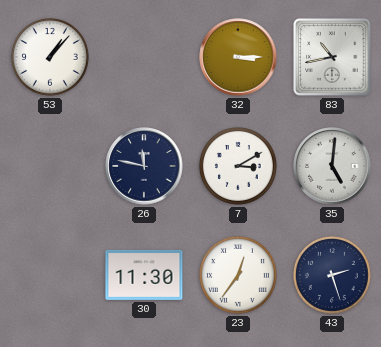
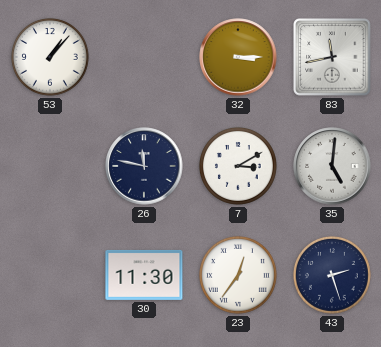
83: 10:43 -> 11:43 (332, 57)
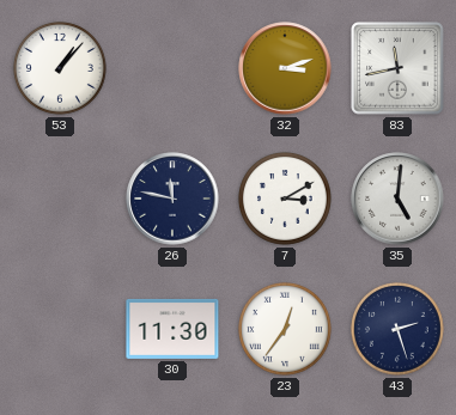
32: 3:15 -> 3:12 (285, 68)
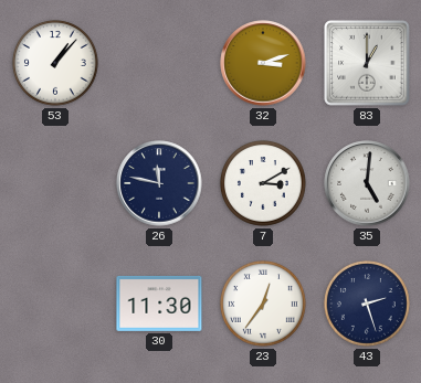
83: 11:43 -> 1:00 (367, 63)
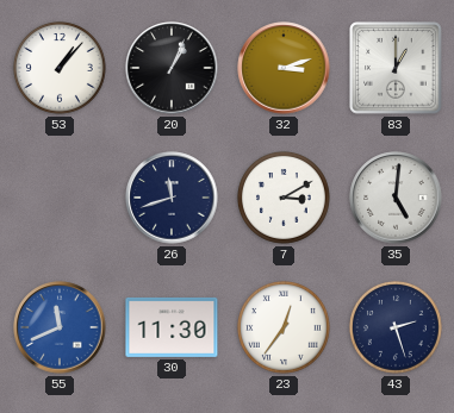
20: none -> 1:04 (172, 68)
26: 11:47 -> 11:42 (172, 198)
55: none -> 11:41 (60, 327)
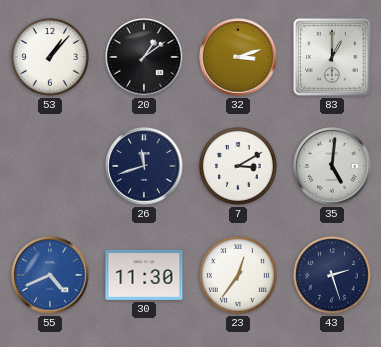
20: 1:04 -> 1:09 (144, 57)
55: 11:41 -> 4:41 (50, 275)
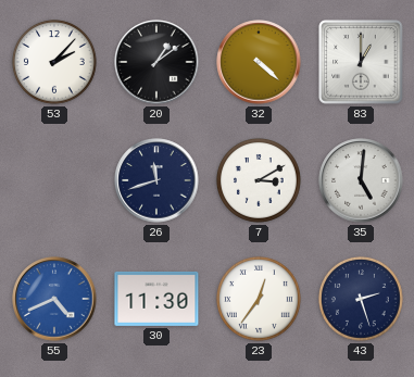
53: 1:07 -> 2:07 (54, 62)
32: 3:12 -> 4:22 (259, 62)
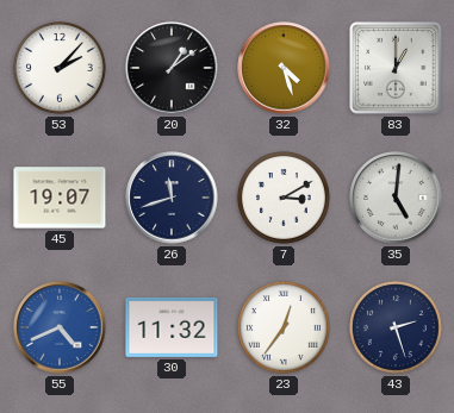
32: 4:22 -> 4:27 (284, 68)
45: none -> 19:07 (60, 198)
30: 11:30 -> 11:32 (172, 327)
